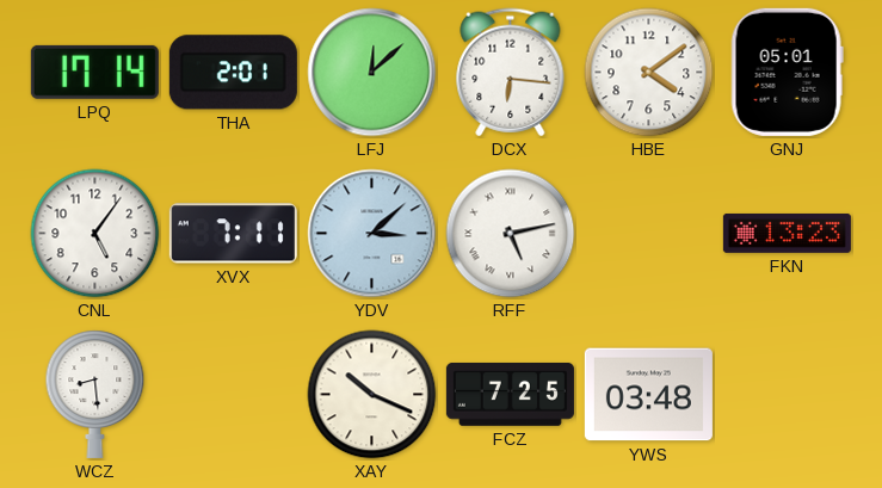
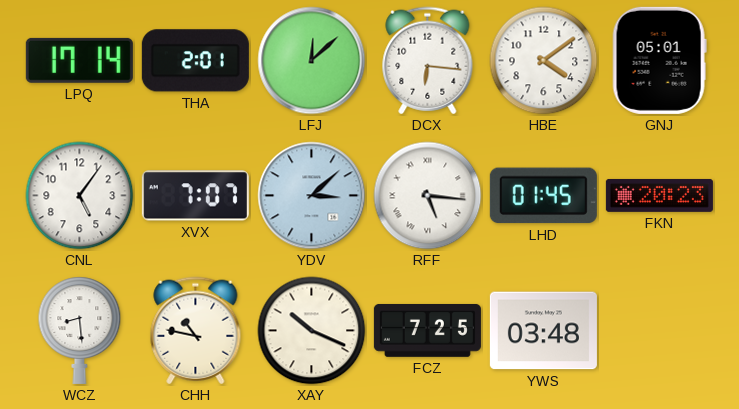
XVX: 7:11 -> 7:07 (195, 196)
RFF: 5:13 -> 5:16 (428, 196)
LHD: none -> 01:45 (543, 196)
FKN: 13:23 -> 20:23 (659, 195)
CHH: none -> 10:47 (196, 331)
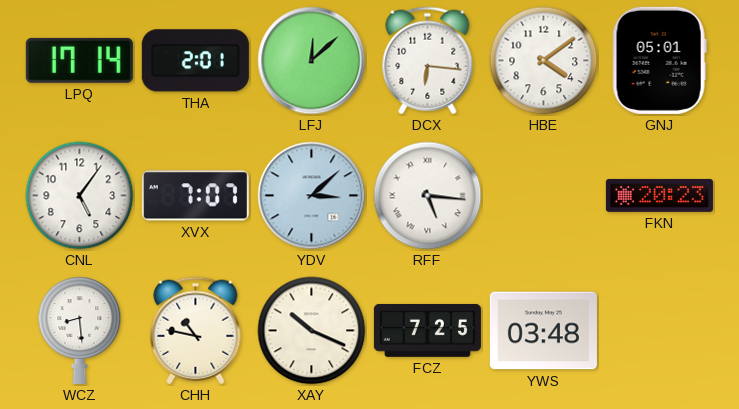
LHD: 01:45 -> none (543, 196)
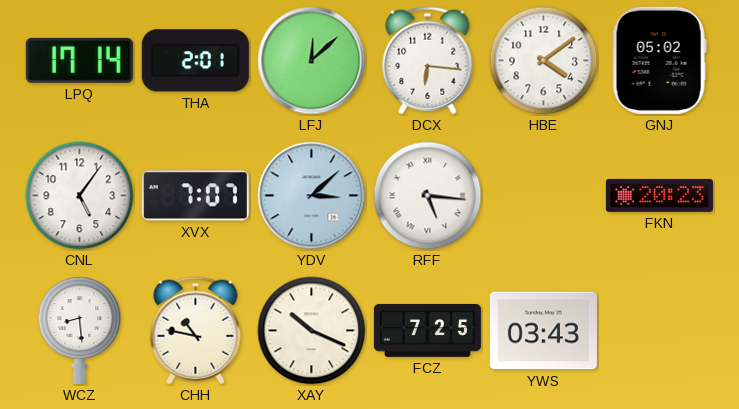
GNJ: 05:01 -> 05:02 (659, 60)
YWS: 03:48 -> 03:43 (543, 331)
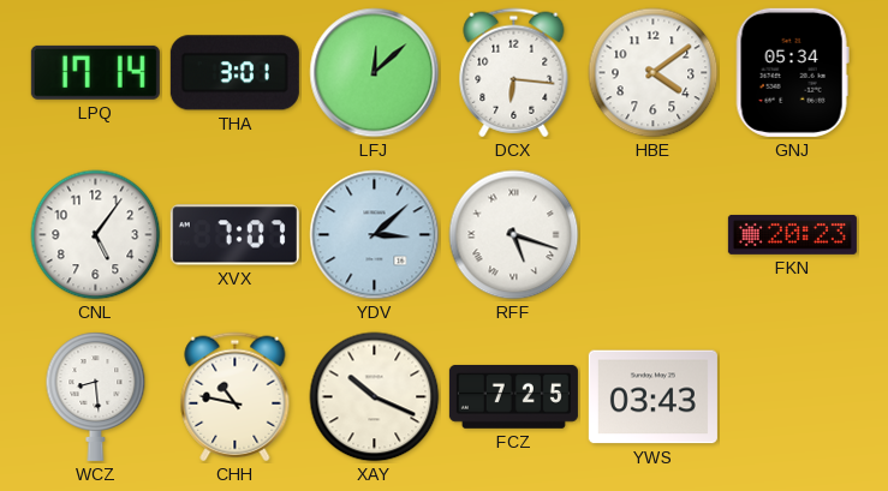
THA: 2:01 -> 3:01 (234, 73)
GNJ: 05:02 -> 05:34 (792, 72)
RFF: 5:16 -> 5:18 (514, 235)
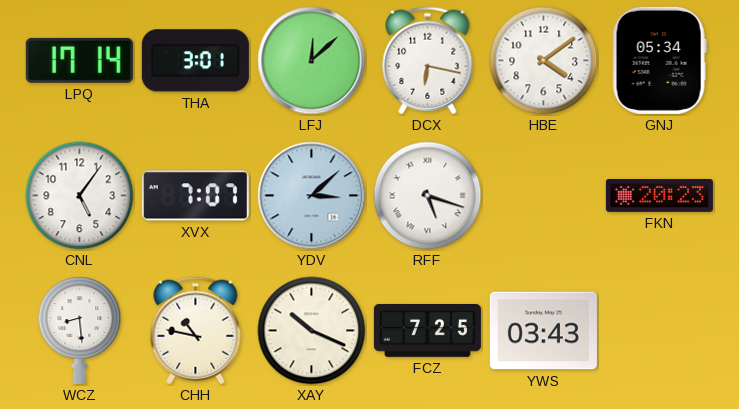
DCX: 6:16 -> 6:17 (428, 61)
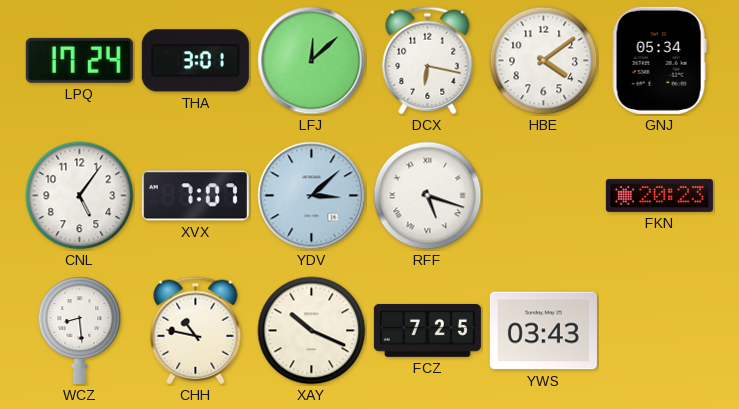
LPQ: 17:14 -> 17:24 (79, 60)
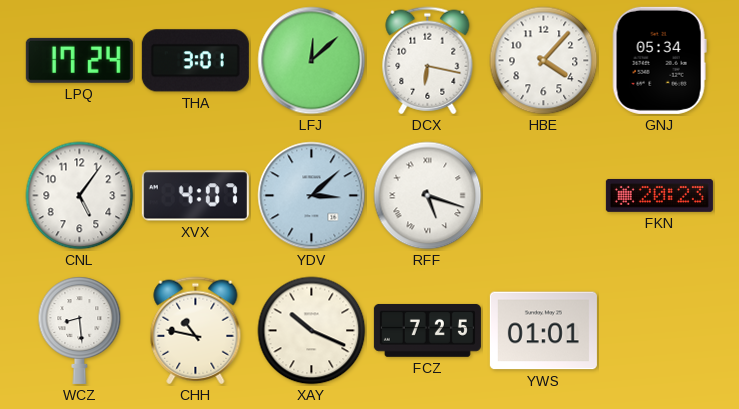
HBE: 4:09 -> 4:07 (544, 61)
XVX: 7:07 -> 4:07 (195, 196)
YWS: 03:43 -> 01:01 (543, 331)
